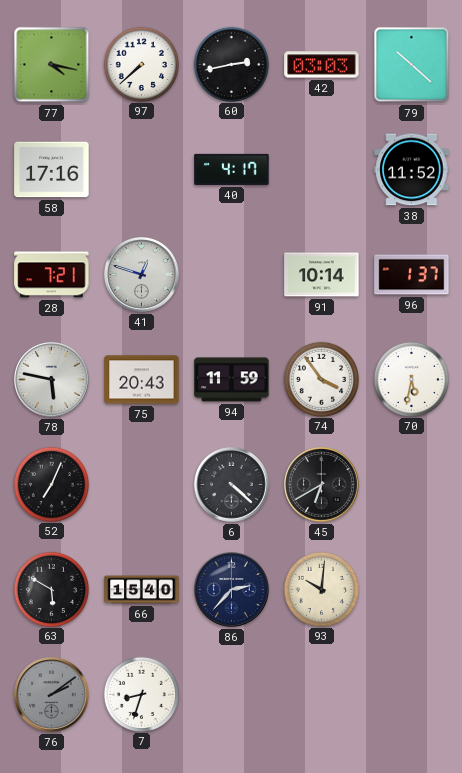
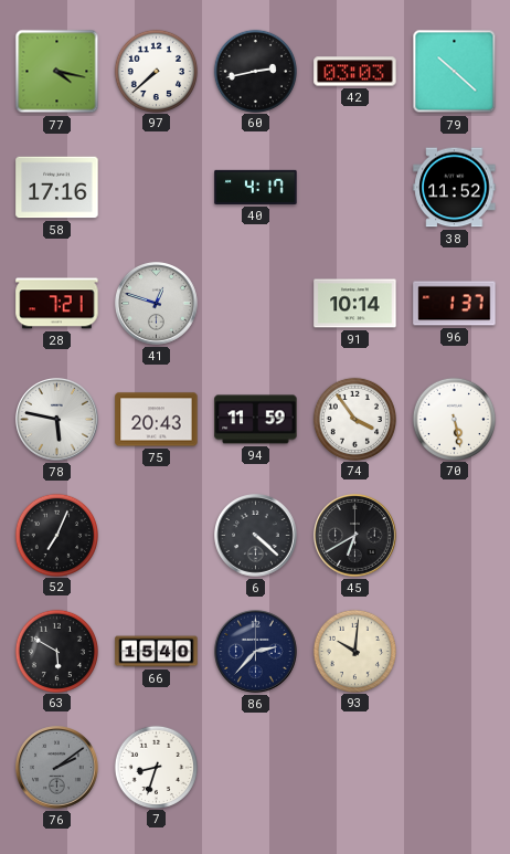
70: 5:32 -> 5:28 (454, 419)
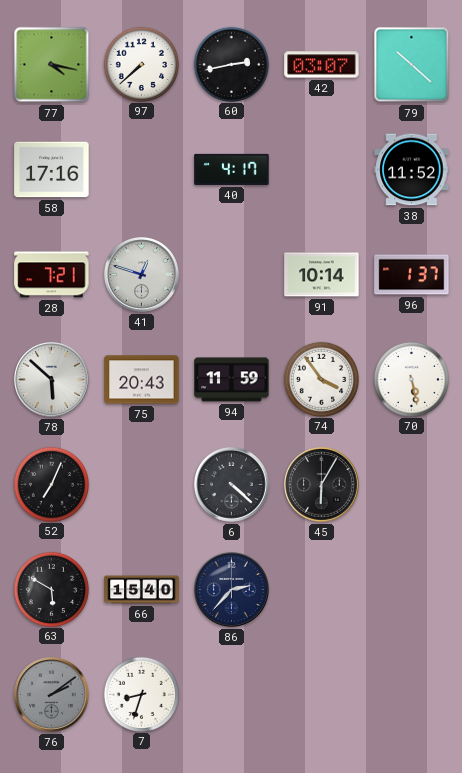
42: 03:03 -> 03:07 (322, 65)
78: 5:47 -> 5:52 (52, 380)
45: 6:40 -> 6:05 (322, 485)
93: 10:01 -> none (354, 651)
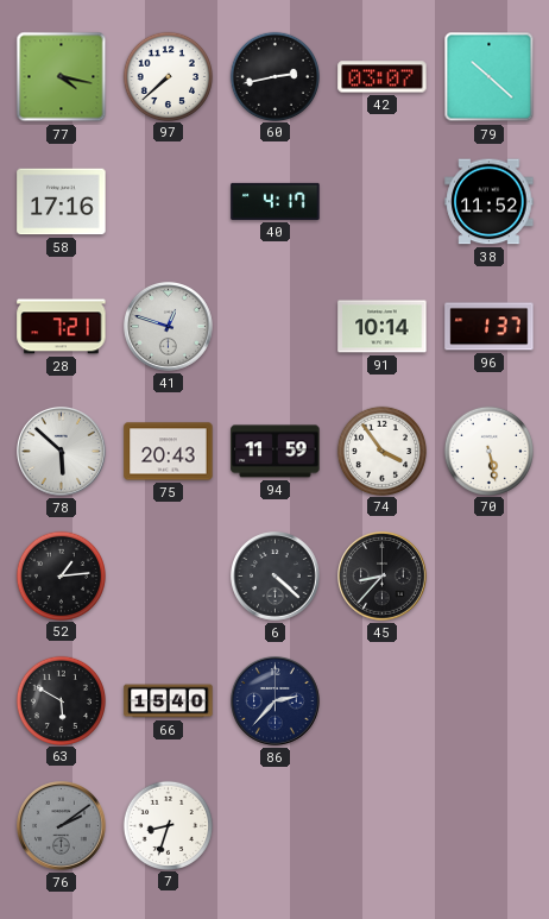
52: 7:04 -> 1:14 (61, 575)
45: 6:05 -> 8:37 (383, 577)
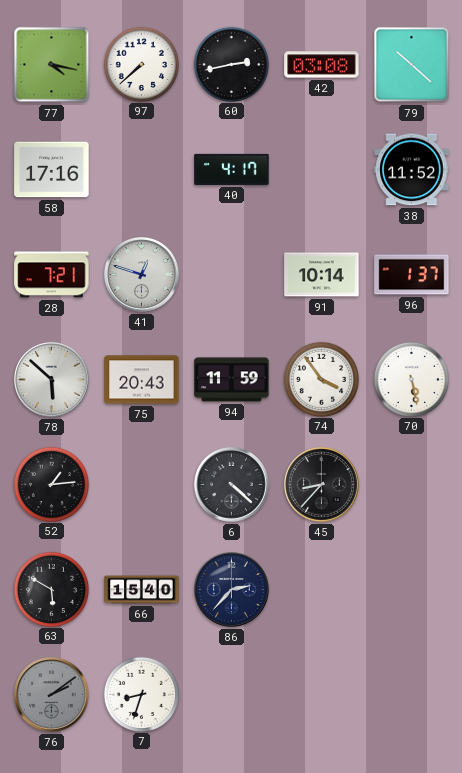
42: 03:07 -> 03:08 (322, 65)
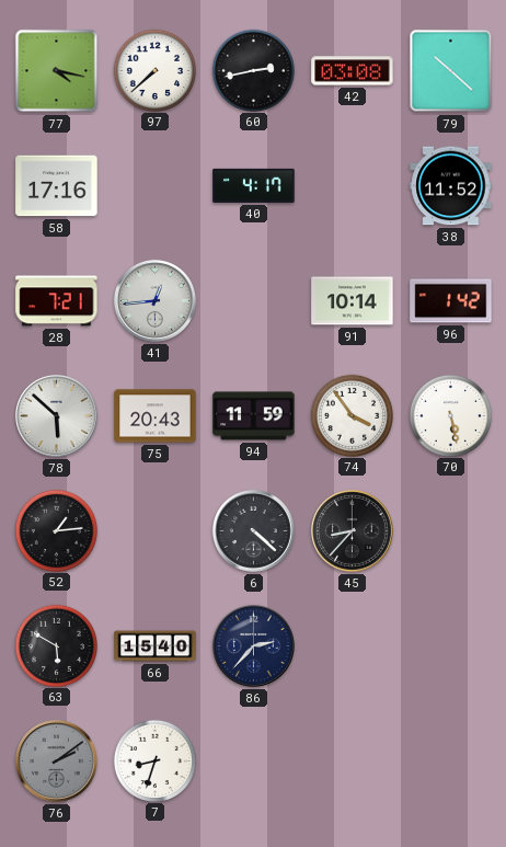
41: 12:48 -> 12:44 (156, 301)
96: 1:37 -> 1:42 (451, 301)
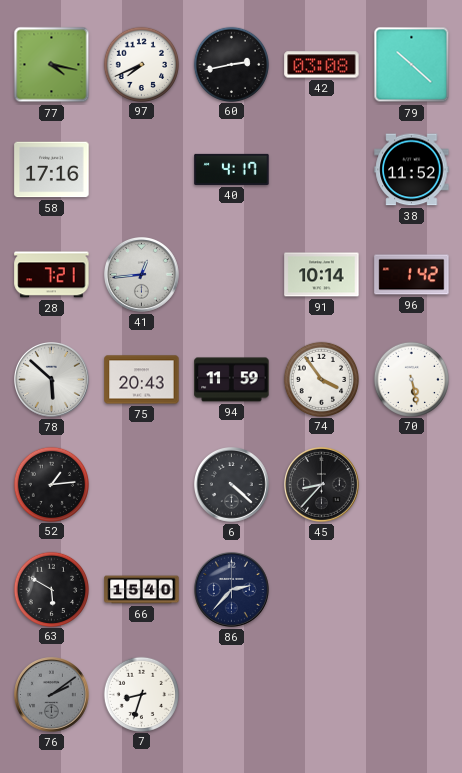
97: 7:38 -> 7:41 (141, 64)
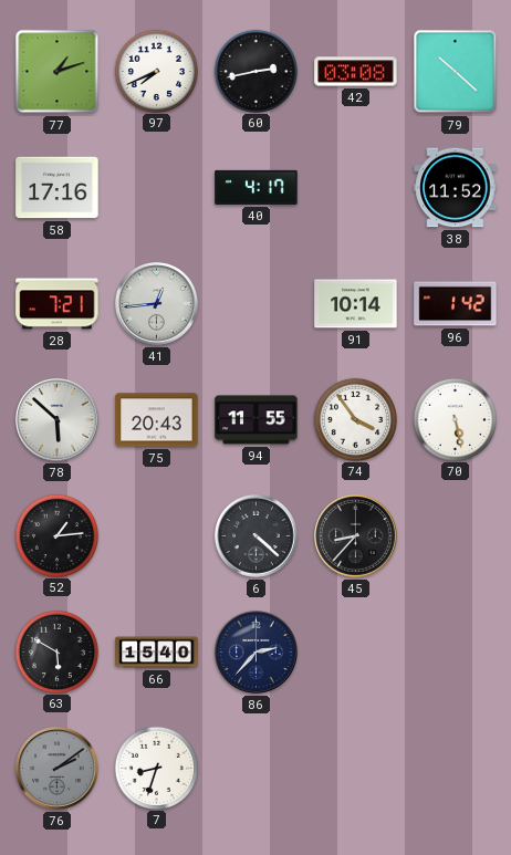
77: 4:17 -> 1:12 (58, 72)
94: 11:59 -> 11:55 (257, 420)
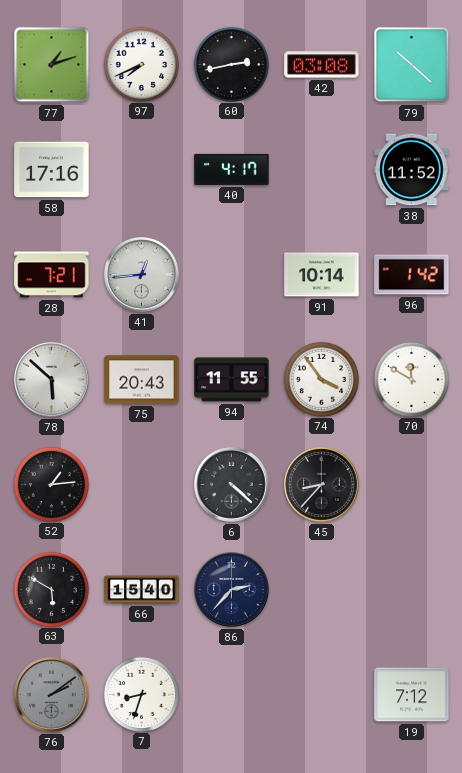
70: 5:28 -> 11:50 (411, 379)
19: none -> 7:12 (412, 695)
